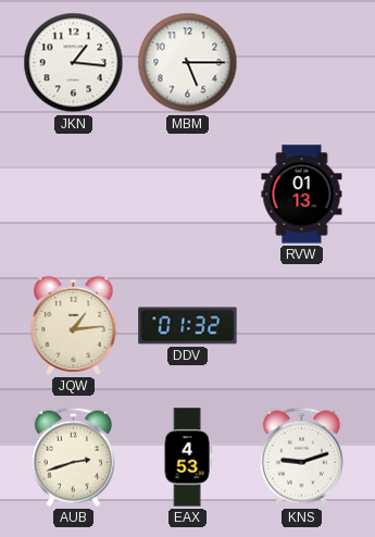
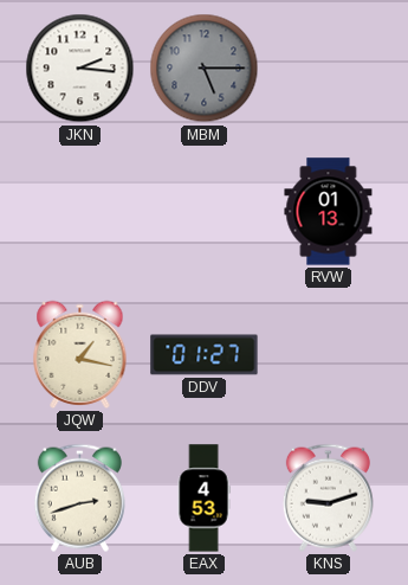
JKN: 1:16 -> 2:16 (80, 69)
MBM dial: white -> grey (205, 69)
JQW: 1:14 -> 1:17 (80, 354)
DDV: 01:32 -> 01:27 (205, 355)
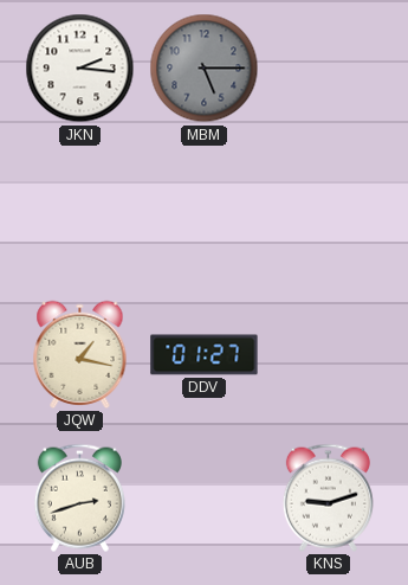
RVW: 01:13 -> none (329, 212)
EAX: 4:53 -> none (203, 499)
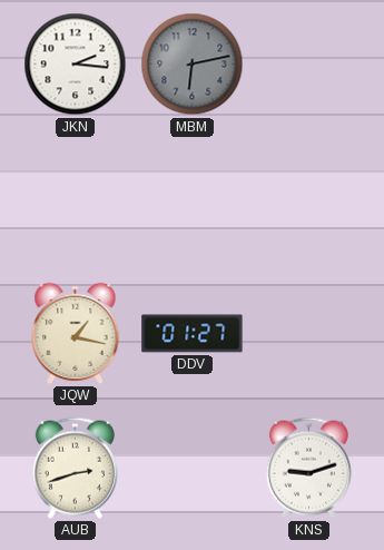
MBM: 5:15 -> 6:13 (193, 65)
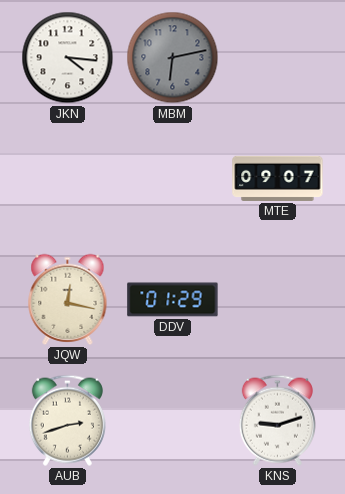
JKN: 2:16 -> 4:16 (68, 58)
MTE: none -> 09:07 (278, 178)
JQW: 1:17 -> 12:17 (68, 299)
DDV: 01:27 -> 01:29 (173, 300)
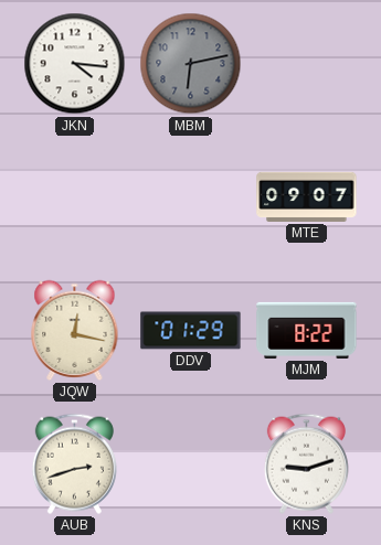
MJM: none -> 8:22 (307, 330)
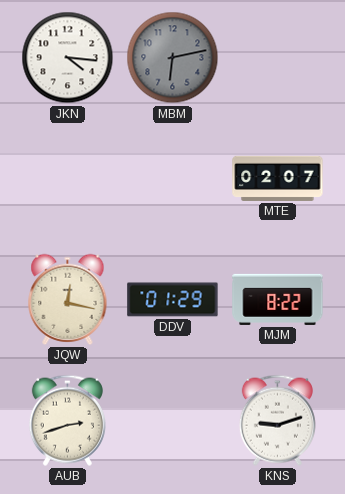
MTE: 09:07 -> 02:07 (278, 178)
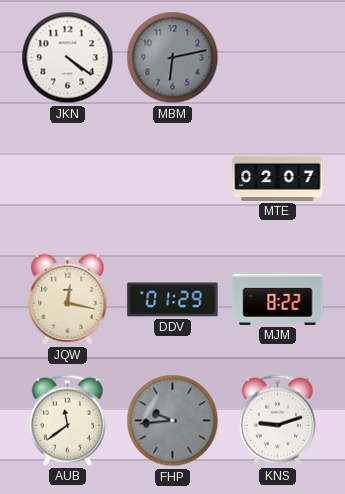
JKN: 4:16 -> 4:21 (68, 58)
AUB: 2:42 -> 11:39 (67, 420)
FHP: none -> 9:44 (173, 421)
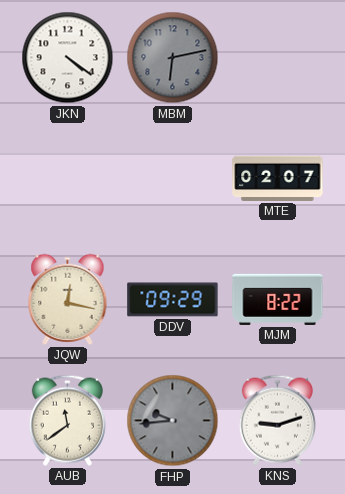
DDV: 01:29 -> 09:29 (173, 300)
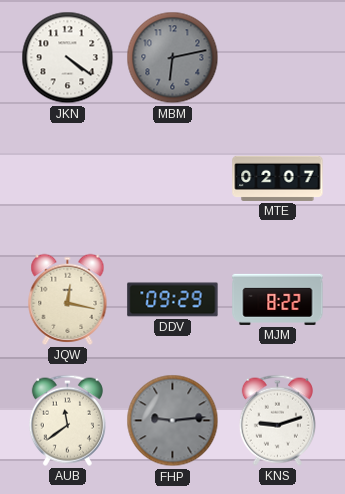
FHP: 9:44 -> 9:14 (173, 421)
